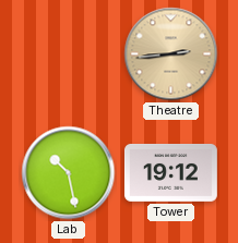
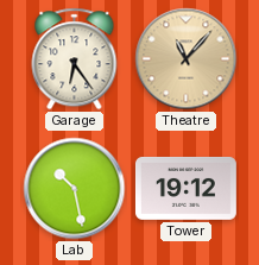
Garage: none -> 6:24 (75, 59)
Theatre: 2:44 -> 11:07 (187, 59)
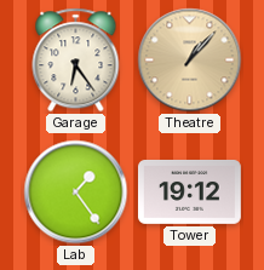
Theatre: 11:07 -> 1:07 (190, 61)
Lab: 10:28 -> 1:24 (76, 193)
